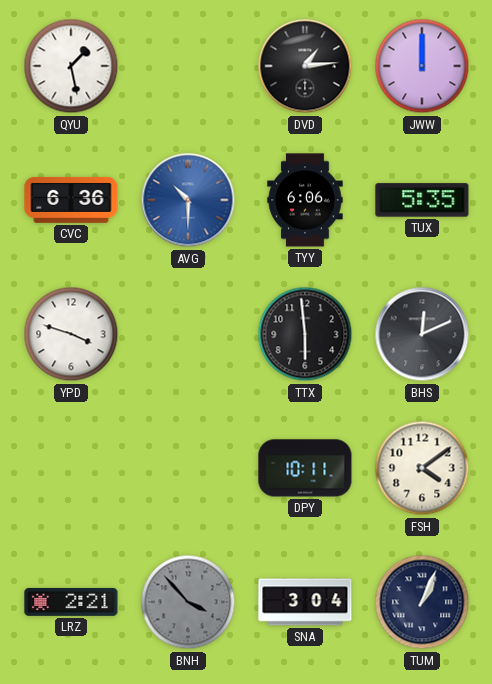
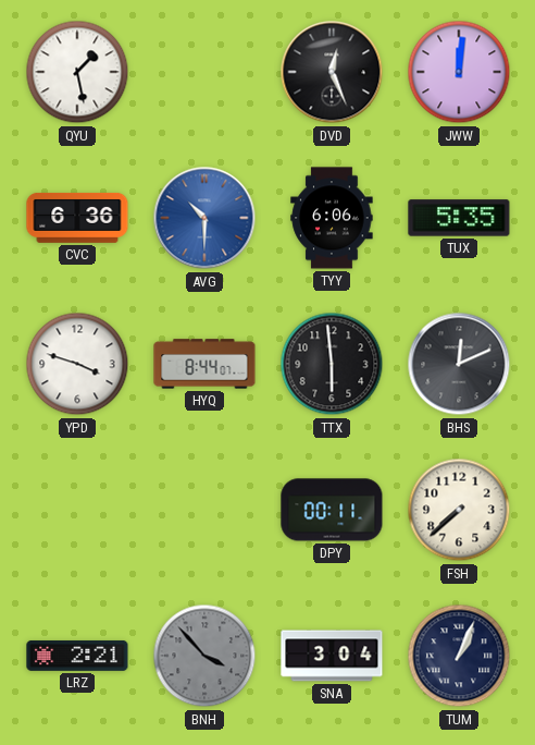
DVD: 1:14 -> 12:26 (332, 72)
JWW: 12:00 -> 12:01 (459, 72)
HYQ: none -> 8:44 (204, 364)
DPY: 10:11 -> 00:11 (332, 510)
FSH: 4:09 -> 7:38 (459, 510)
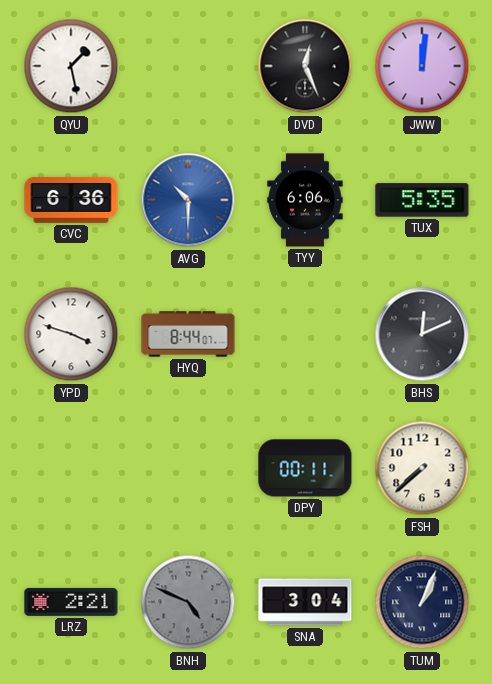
TTX: 5:59 -> none (332, 364)
BNH: 3:53 -> 4:49 (188, 602)
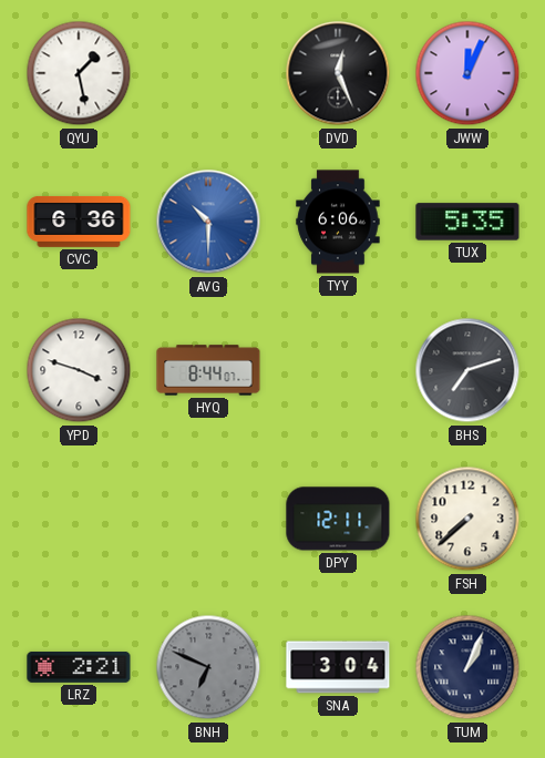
JWW: 12:01 -> 12:04 (467, 73)
BHS: 12:11 -> 7:12 (467, 370)
DPY: 00:11 -> 12:11 (338, 519)
BNH: 4:49 -> 6:49 (208, 667)
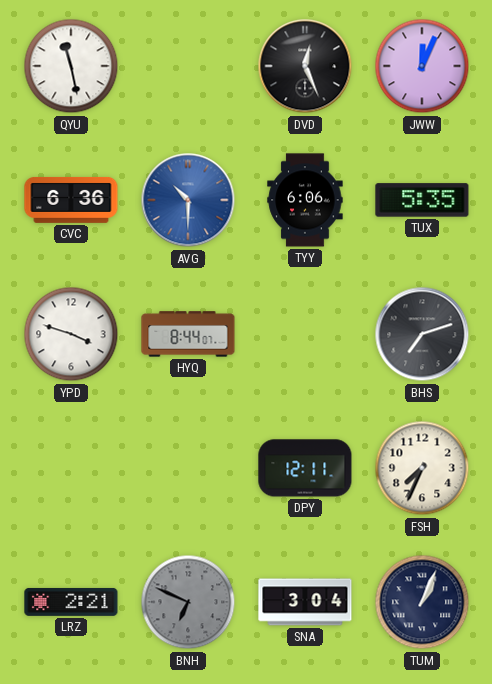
QYU: 1:28 -> 11:28 (71, 66)
FSH: 7:38 -> 7:34 (422, 468)
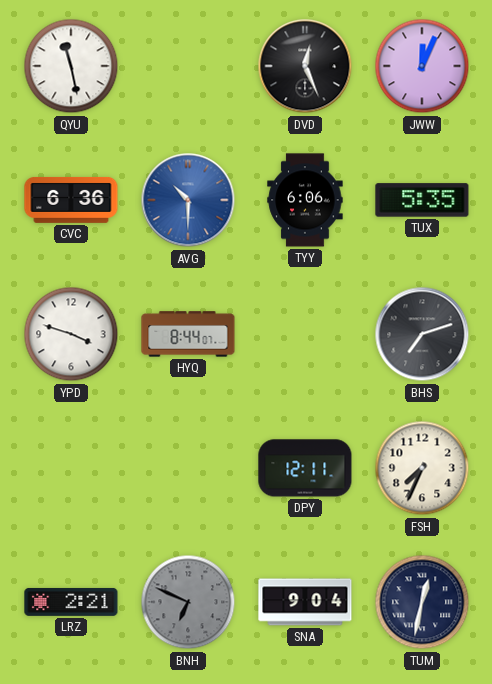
SNA: 3:04 -> 9:04 (305, 602)
TUM: 1:04 -> 12:32 (422, 602)
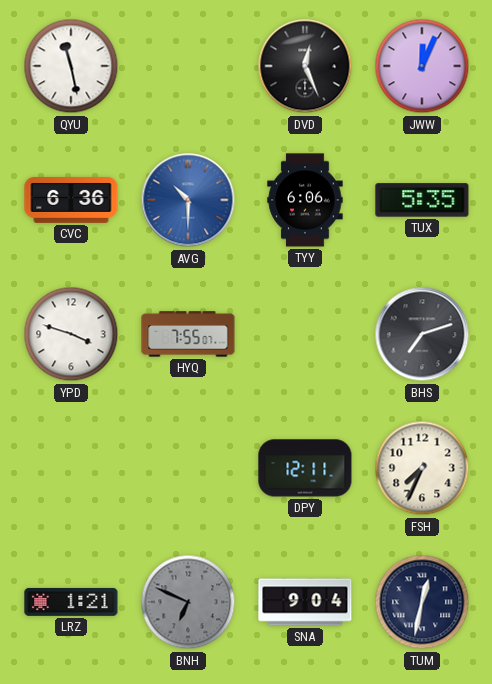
HYQ: 8:44 -> 7:55 (188, 334)
LRZ: 2:21 -> 1:21 (71, 602)
